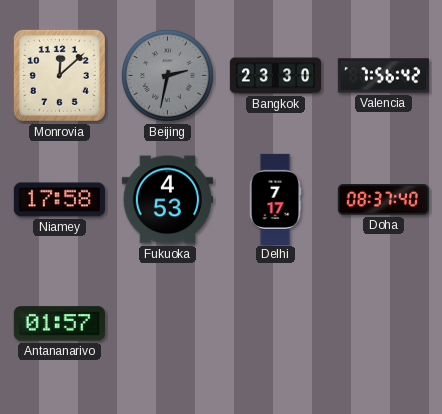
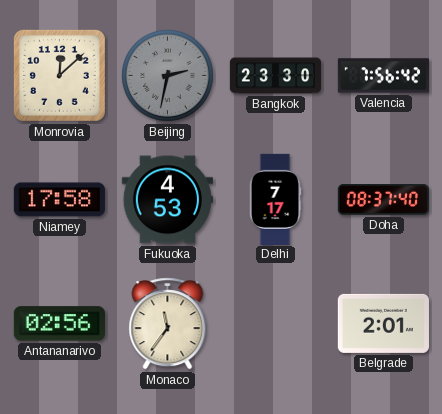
Antananarivo: 01:57 -> 02:56 (59, 324)
Monaco: none -> 11:36 (168, 324)
Belgrade: none -> 2:01 (383, 323)
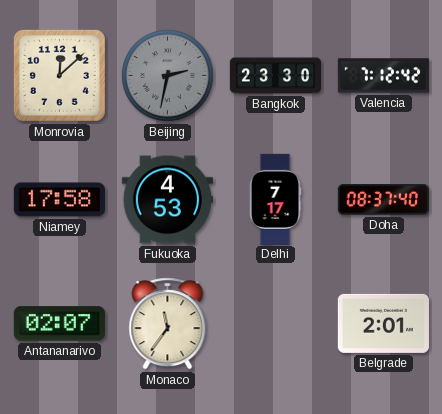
Valencia: 7:56 -> 7:12 (383, 76)
Antananarivo: 02:56 -> 02:07 (59, 324)
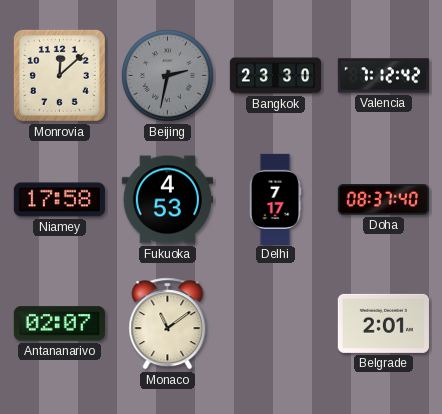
Monaco: 11:36 -> 11:09 (168, 324)
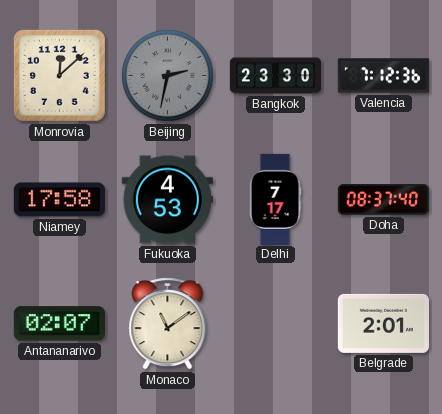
Valencia: 7:12:42 -> 7:12:36 (383, 76)
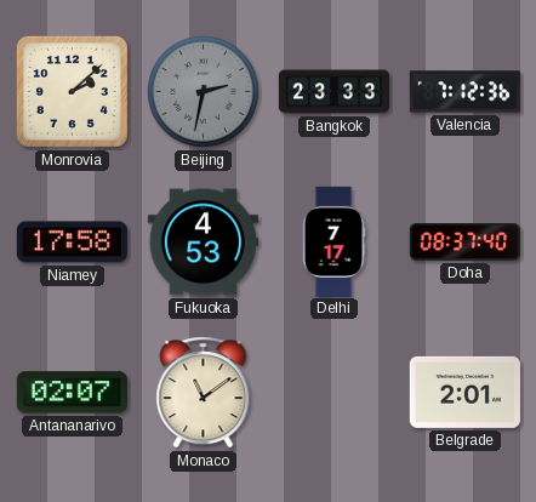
Monrovia: 12:08 -> 2:08 (72, 91)
Bangkok: 23:30 -> 23:33 (333, 92)
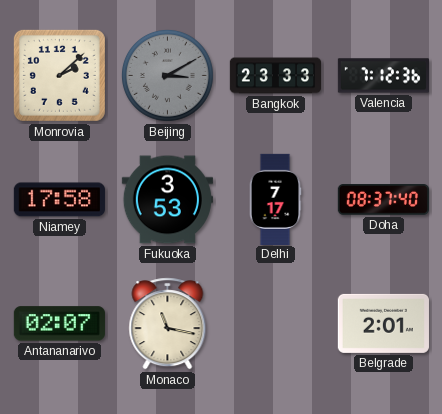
Beijing: 2:32 -> 3:10 (168, 76)
Fukuoka: 4:53 -> 3:53 (167, 200)
Monaco: 11:09 -> 11:17 (168, 324)
